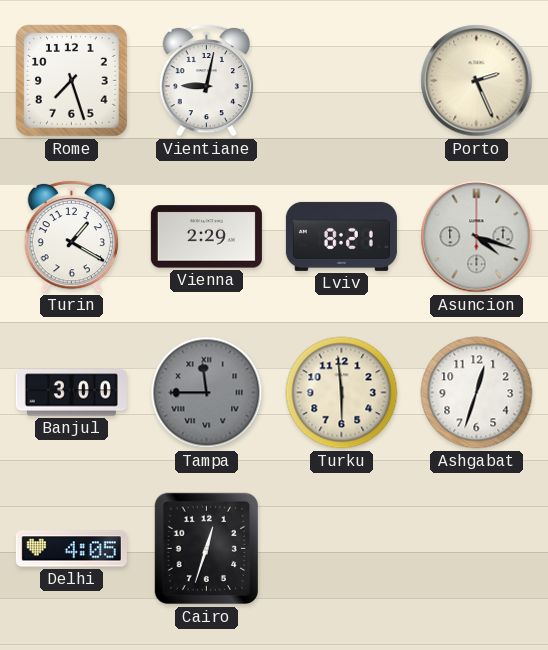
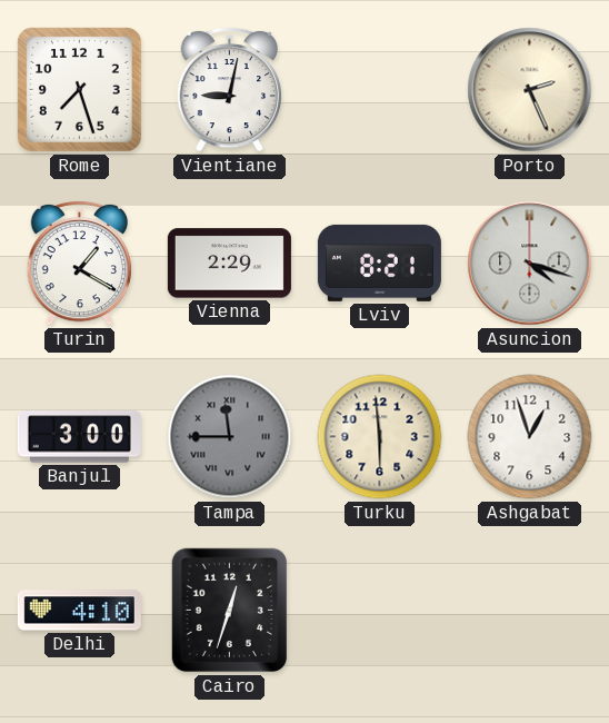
Ashgabat: 12:33 -> 12:57 (530, 437)
Delhi: 4:05 -> 4:10 (79, 611)
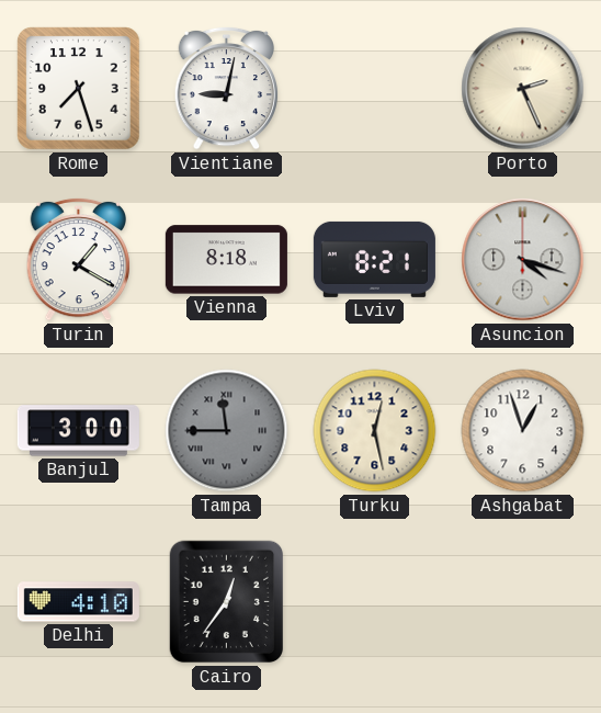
Vienna: 2:29 -> 8:18 (226, 260)
Turku: 5:59 -> 12:28 (375, 431)
Cairo: 12:33 -> 12:36 (227, 602)
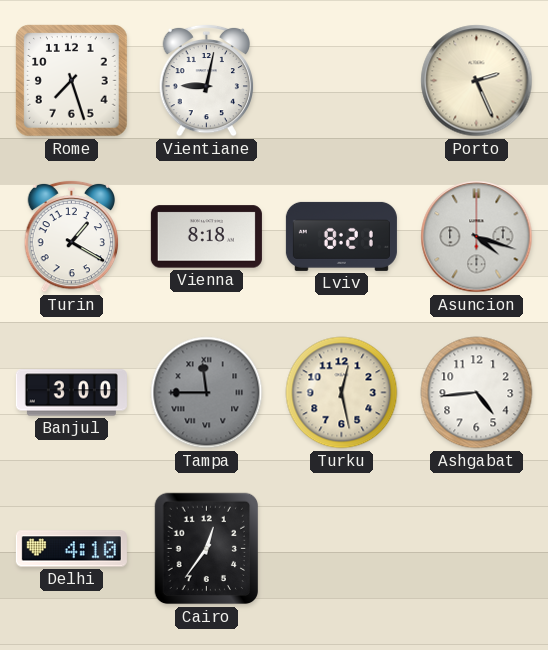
Ashgabat: 12:57 -> 4:44 (477, 393)
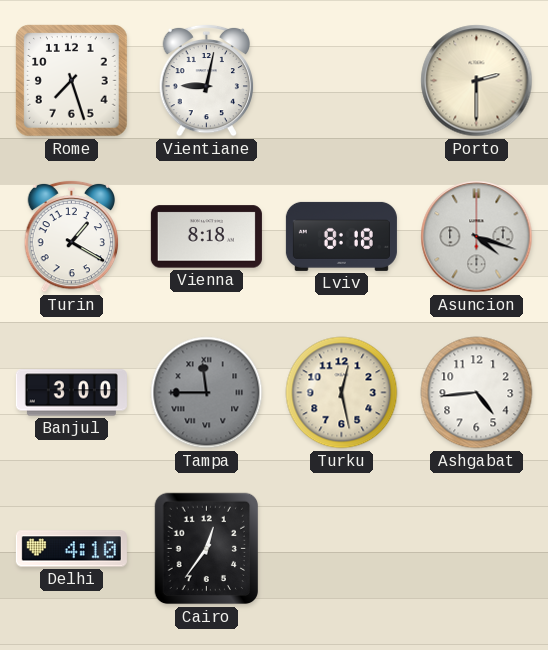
Porto: 2:26 -> 2:30 (477, 81)
Lviv: 8:21 -> 8:18 (341, 236)
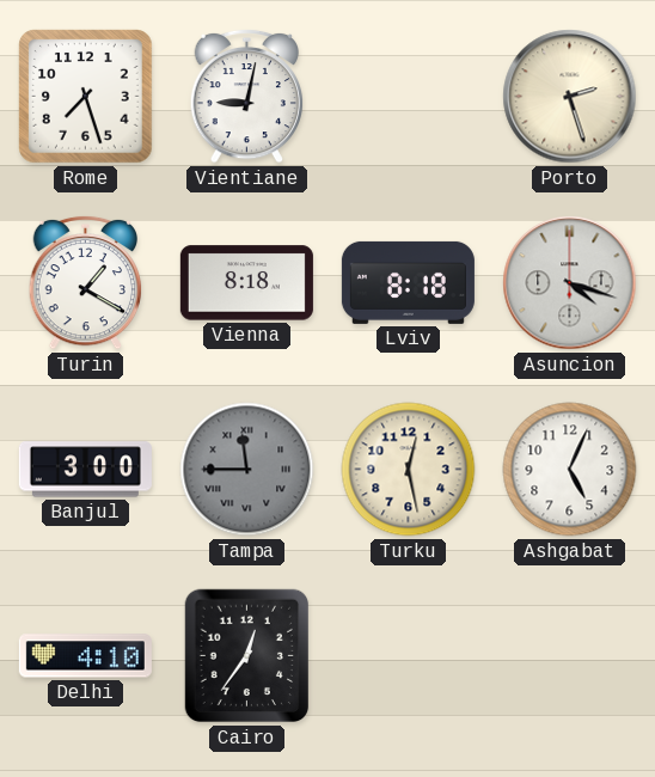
Porto: 2:30 -> 2:27 (570, 97)
Ashgabat: 4:44 -> 5:04 (570, 470)
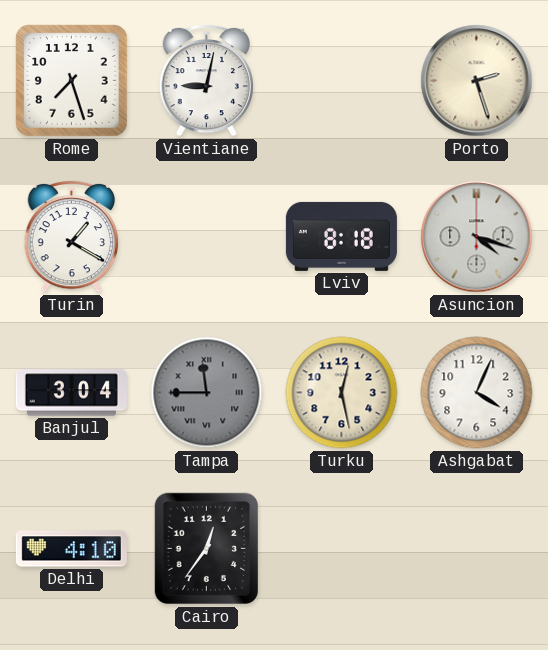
Vienna: 8:18 -> none (246, 283)
Banjul: 3:00 -> 3:04 (71, 393)
Ashgabat: 5:04 -> 4:04 (477, 393)
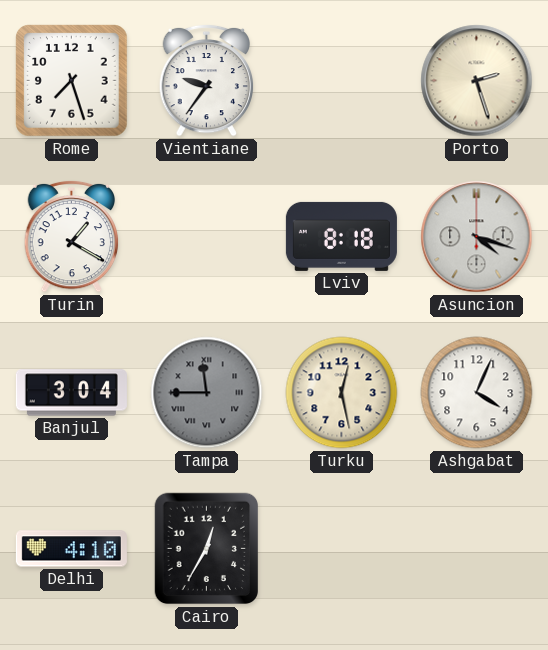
Vientiane: 9:02 -> 9:36 (207, 80)
Cairo: 12:36 -> 12:35 (207, 549)
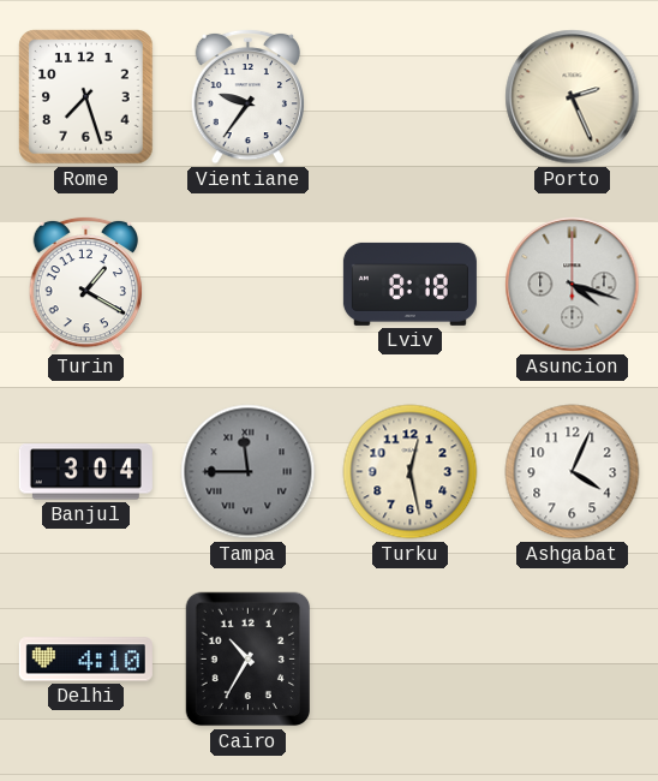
Porto: 2:27 -> 2:26 (573, 97)
Cairo: 12:35 -> 10:35 (249, 660)
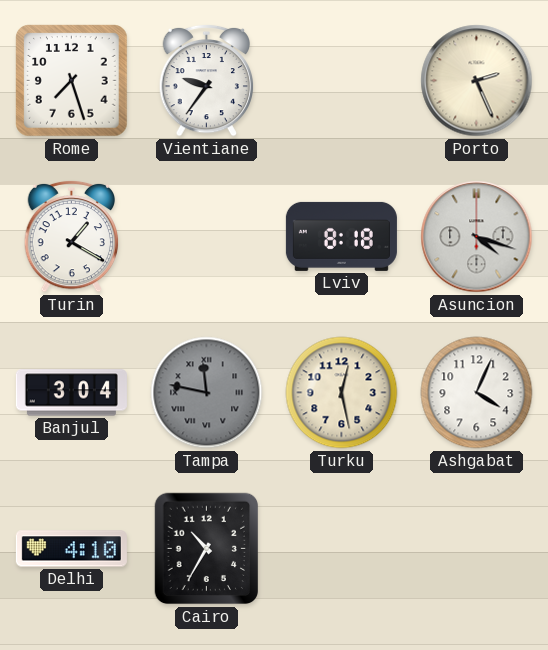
Tampa: 11:45 -> 11:47 (207, 393)
